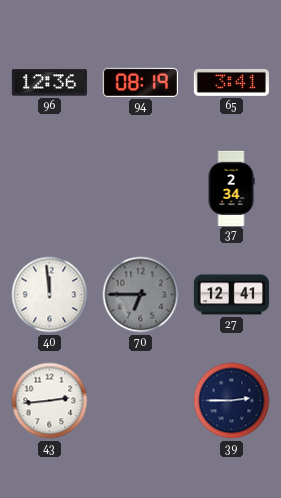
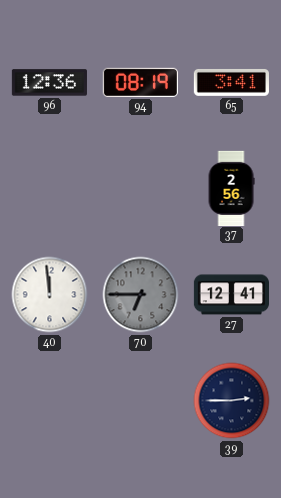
37: 2:34 -> 2:56 (231, 188)
43: 2:44 -> none (50, 401)
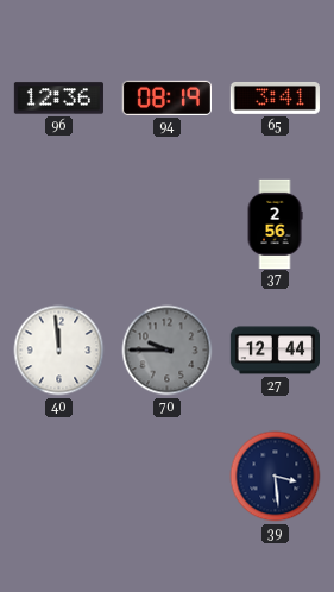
70: 6:45 -> 9:45 (168, 351)
27: 12:41 -> 12:44 (275, 351)
39: 2:45 -> 3:29 (276, 477)
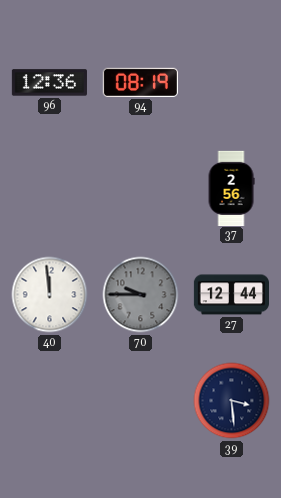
65: 3:41 -> none (275, 97)
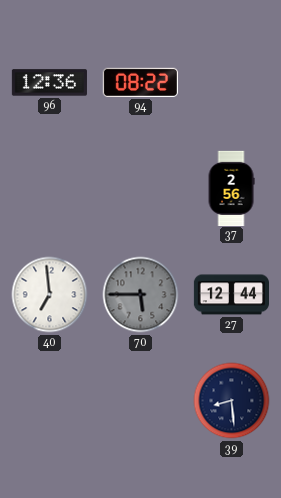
94: 08:19 -> 08:22 (140, 82)
40: 11:59 -> 6:59 (50, 295)
70: 9:45 -> 5:45 (141, 295)
39: 3:29 -> 8:29 (232, 401)
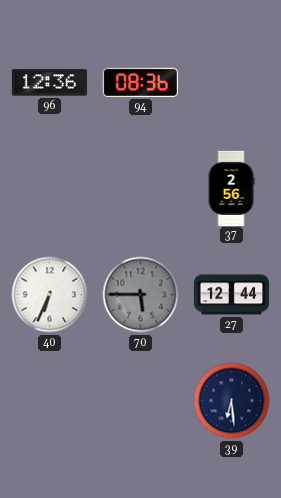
94: 08:22 -> 08:36 (140, 82)
40: 6:59 -> 6:34 (50, 295)
39: 8:29 -> 6:29 (232, 401)
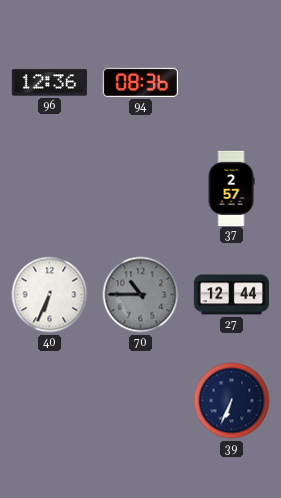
37: 2:56 -> 2:57 (231, 188)
70: 5:45 -> 10:45 (141, 295)
39: 6:29 -> 6:34 (232, 401)
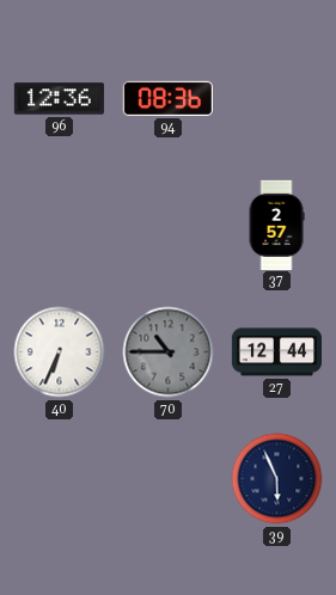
39: 6:34 -> 5:56 (277, 479)
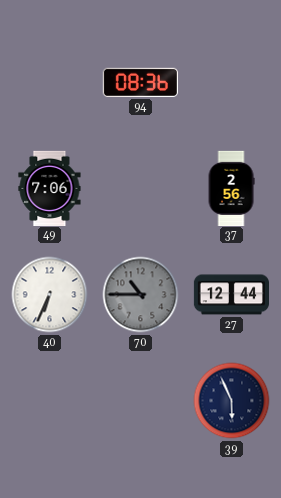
96: 12:36 -> none (59, 99)
49: none -> 7:06 (50, 188)
37: 2:57 -> 2:56 (231, 188)
